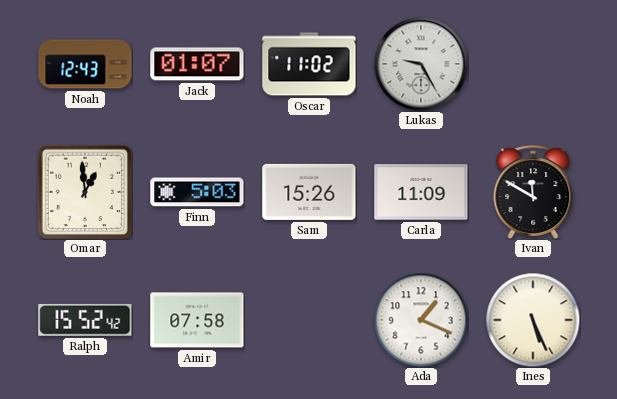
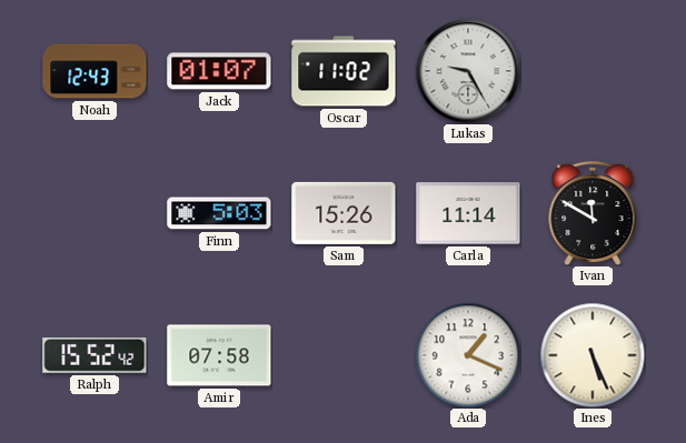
Omar: 12:59 -> none (85, 192)
Carla: 11:09 -> 11:14 (468, 213)
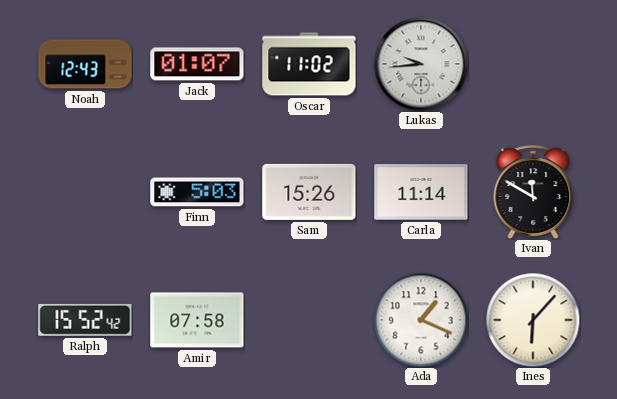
Lukas: 9:25 -> 9:44 (421, 64)
Ines: 5:26 -> 6:07 (533, 320)
